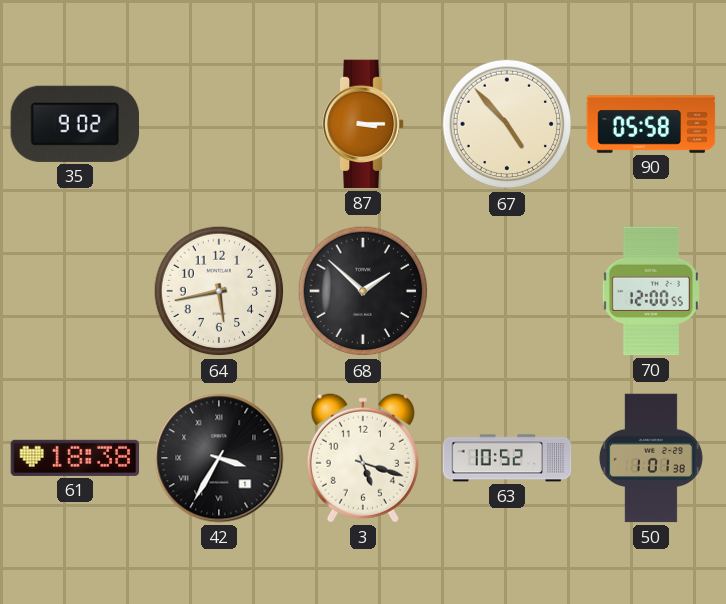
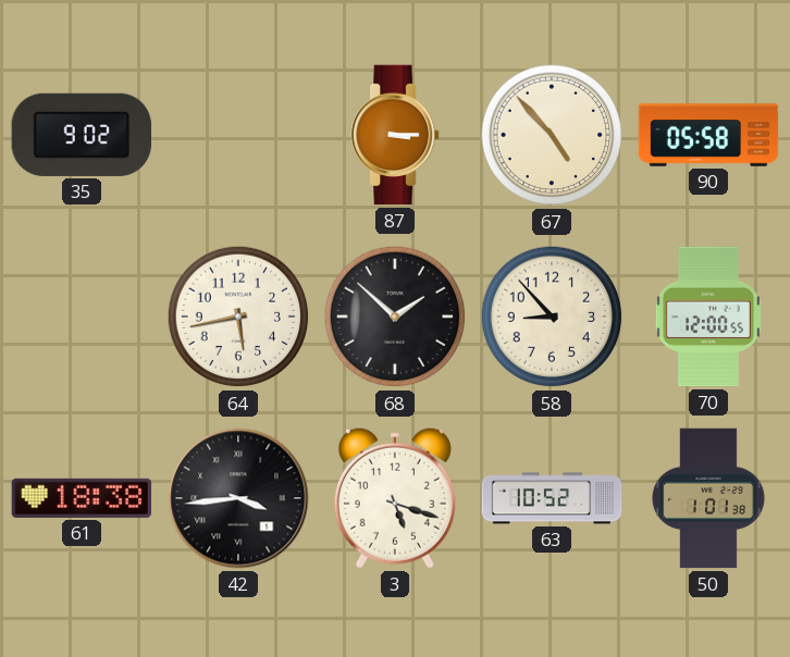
58: none -> 8:53 (552, 317)
42: 3:35 -> 3:44 (238, 498)
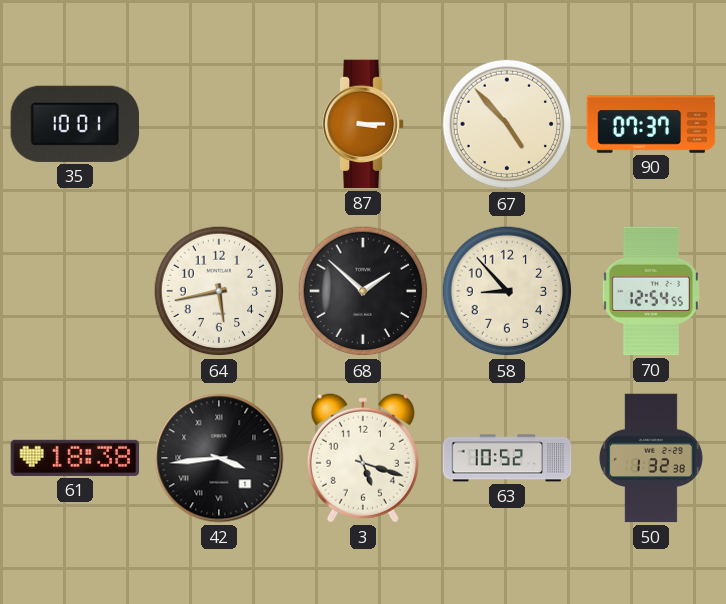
35: 9:02 -> 10:01 (74, 124)
90: 05:58 -> 07:37 (651, 124)
70: 12:00 -> 12:54 (651, 291)
50: 1:01 -> 1:32 (651, 458)
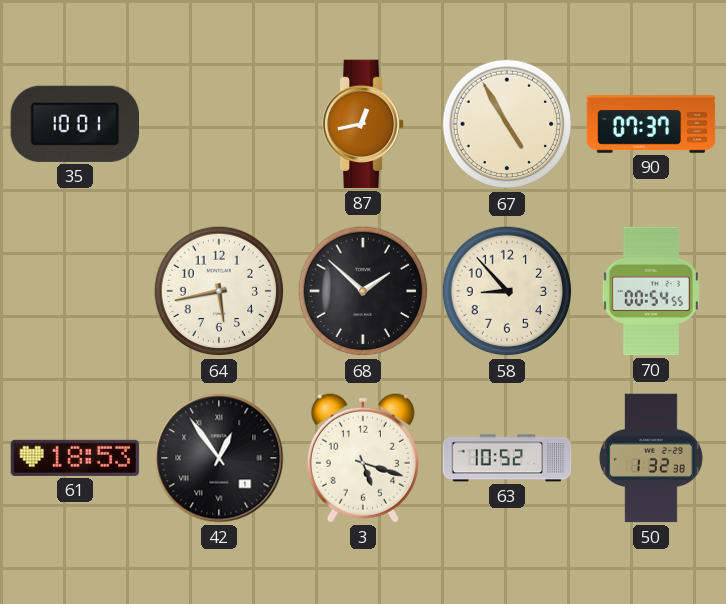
87: 3:15 -> 12:43 (364, 124)
67: 4:53 -> 4:55 (507, 124)
70: 12:54 -> 00:54 (651, 291)
61: 18:38 -> 18:53 (75, 458)
42: 3:44 -> 12:54 (219, 458)
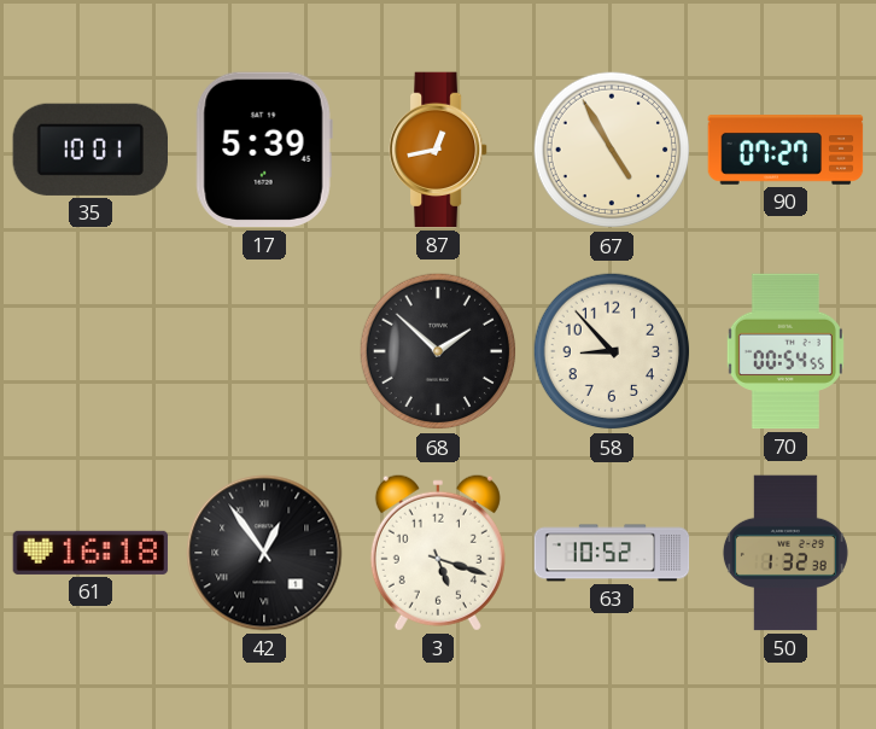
17: none -> 5:39 (264, 150)
90: 07:37 -> 07:27 (786, 150)
64: 5:43 -> none (219, 291)
61: 18:53 -> 16:18 (90, 553)
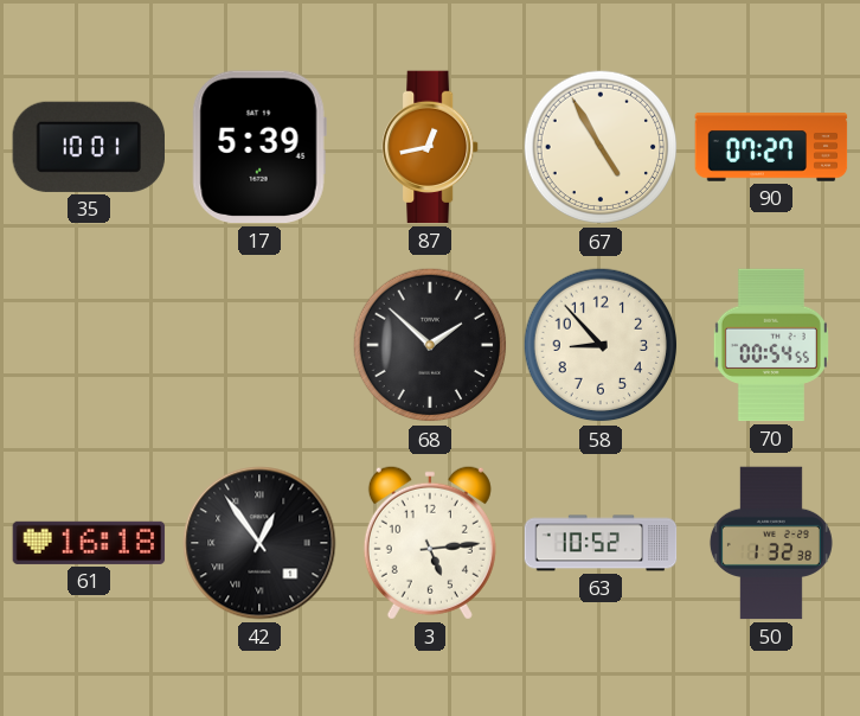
3: 5:18 -> 5:14 (430, 543)
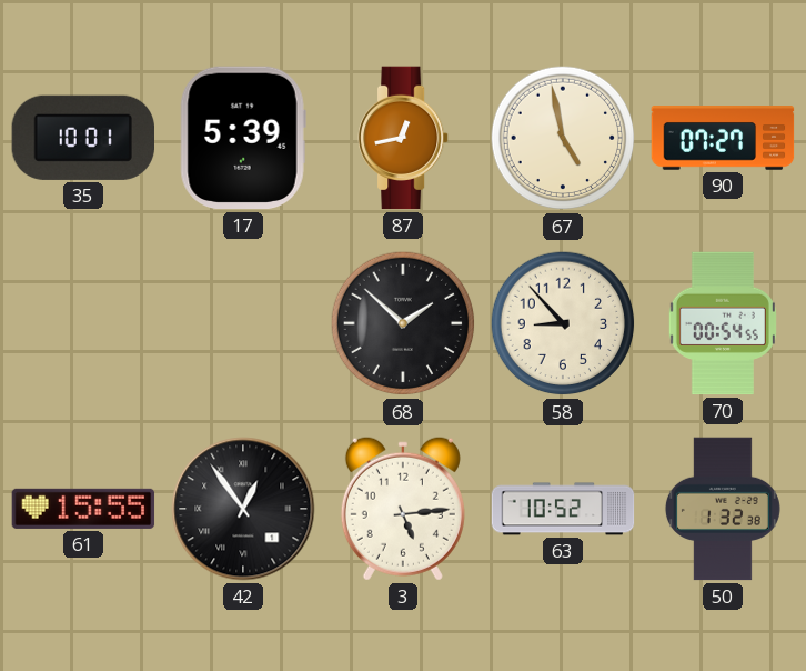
67: 4:55 -> 4:58 (563, 138)
61: 16:18 -> 15:55 (83, 509)
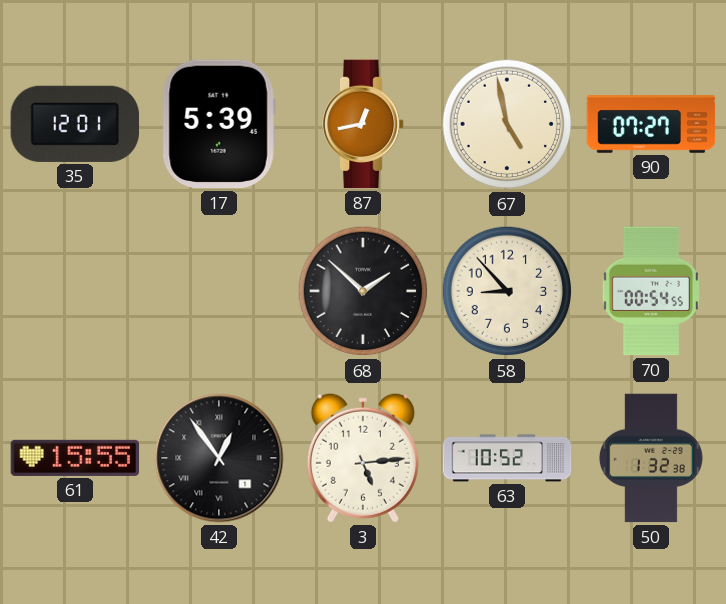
35: 10:01 -> 12:01 (74, 124)
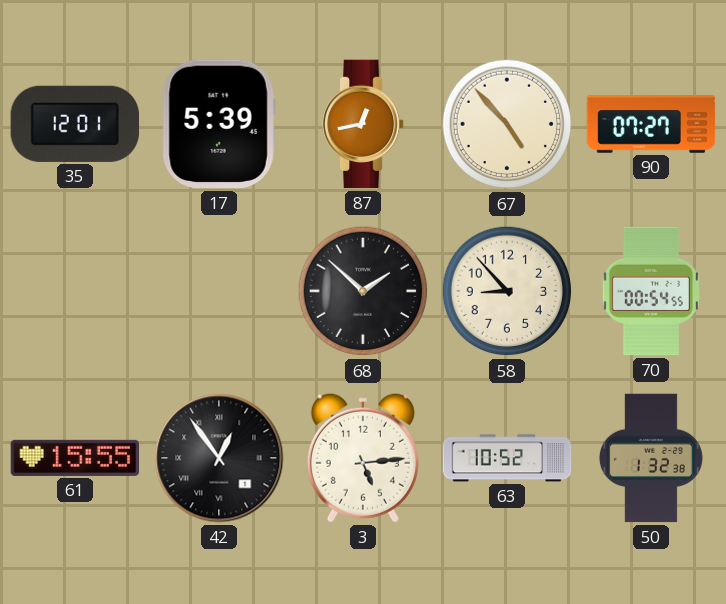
67: 4:58 -> 4:53 (507, 124)
